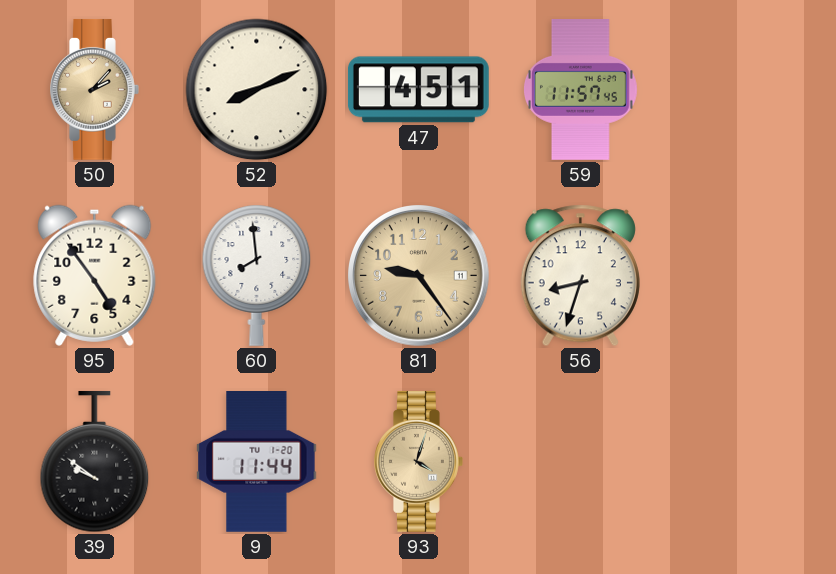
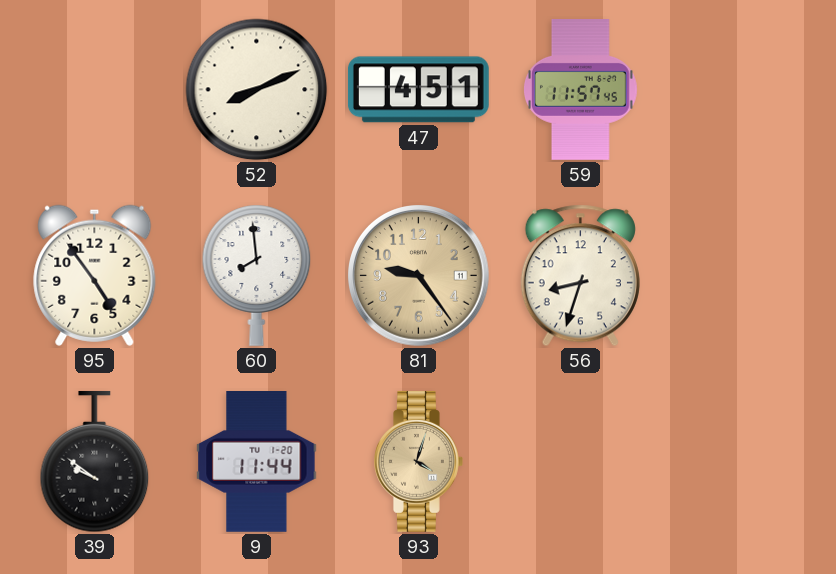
50: 2:07 -> none (95, 89)
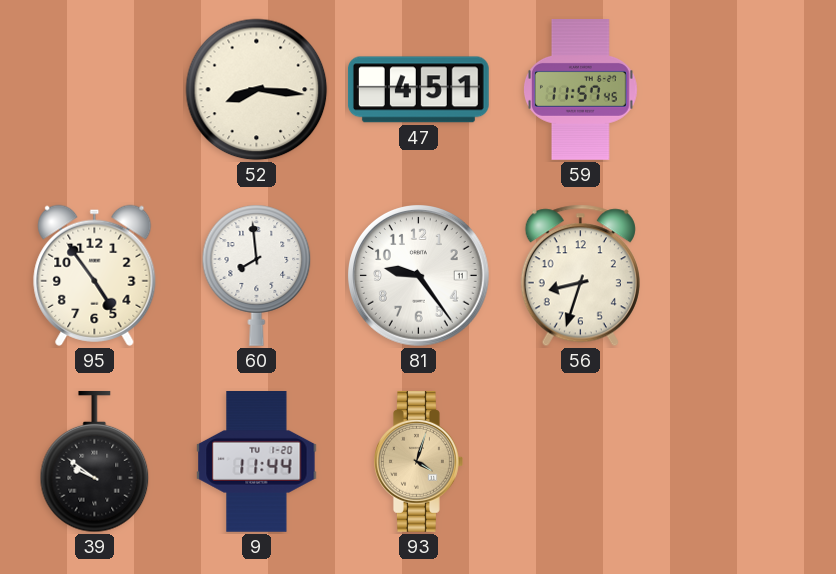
52: 8:11 -> 8:16 (257, 90)
81 dial: champagne -> white (419, 276)
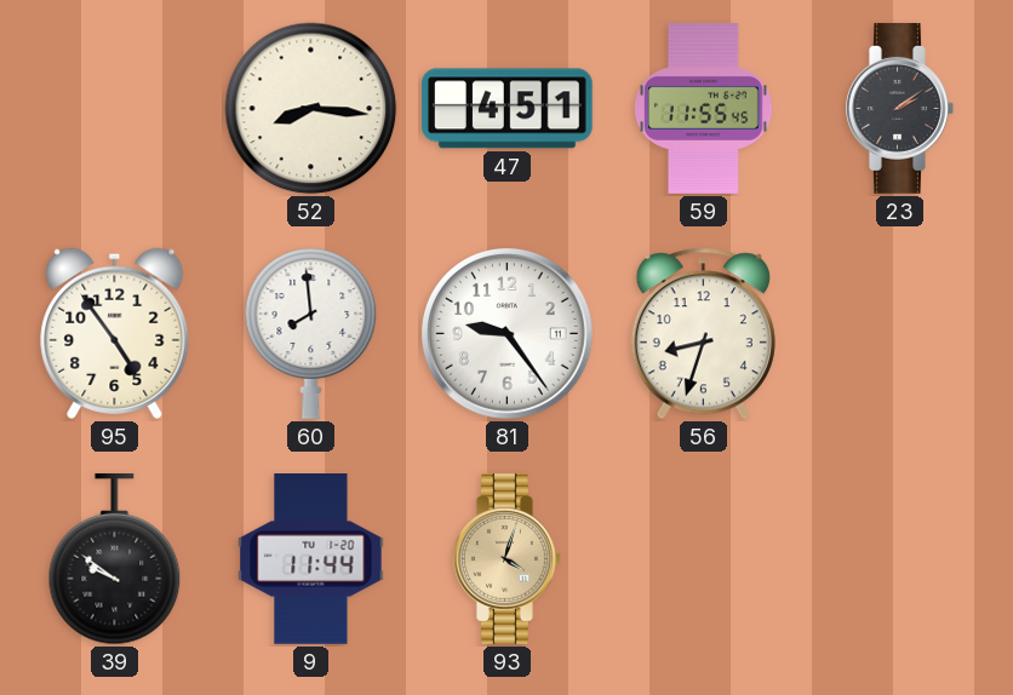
59: 11:57 -> 11:55 (704, 109)
23: none -> 2:09 (900, 108)
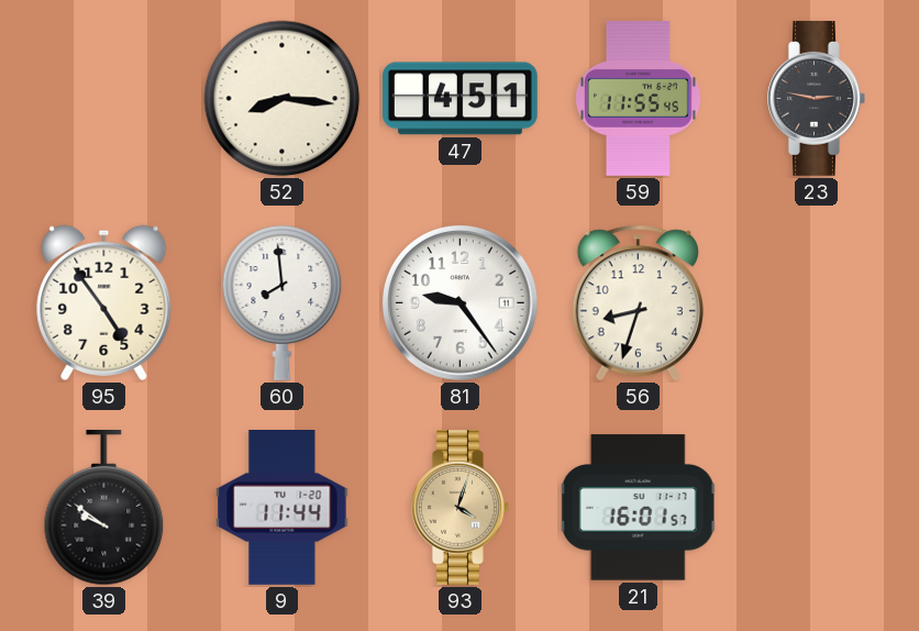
23: 2:09 -> 2:47 (817, 98)
21: none -> 16:01 (639, 508)
